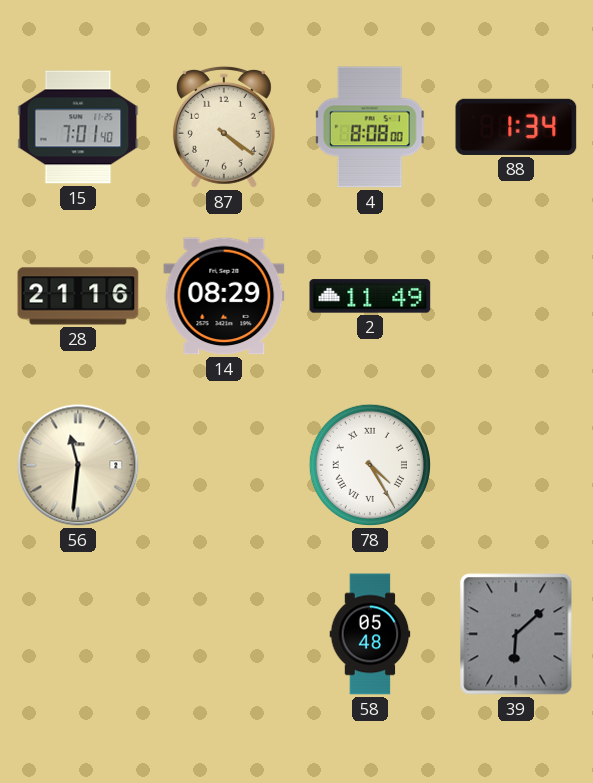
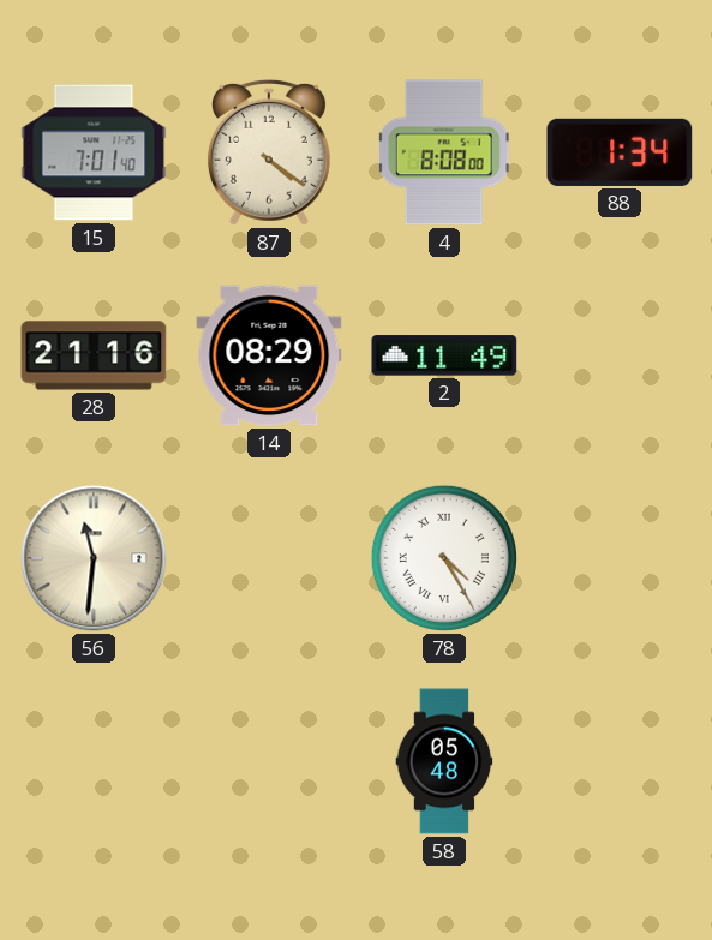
39: 6:08 -> none (516, 634)
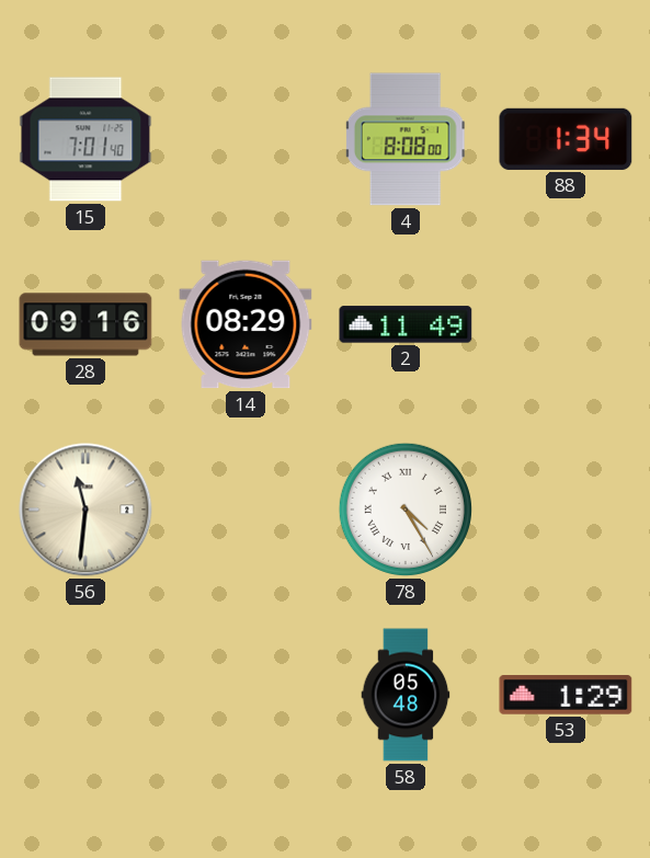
87: 4:21 -> none (269, 152)
28: 21:16 -> 09:16 (85, 324)
53: none -> 1:29 (566, 696)
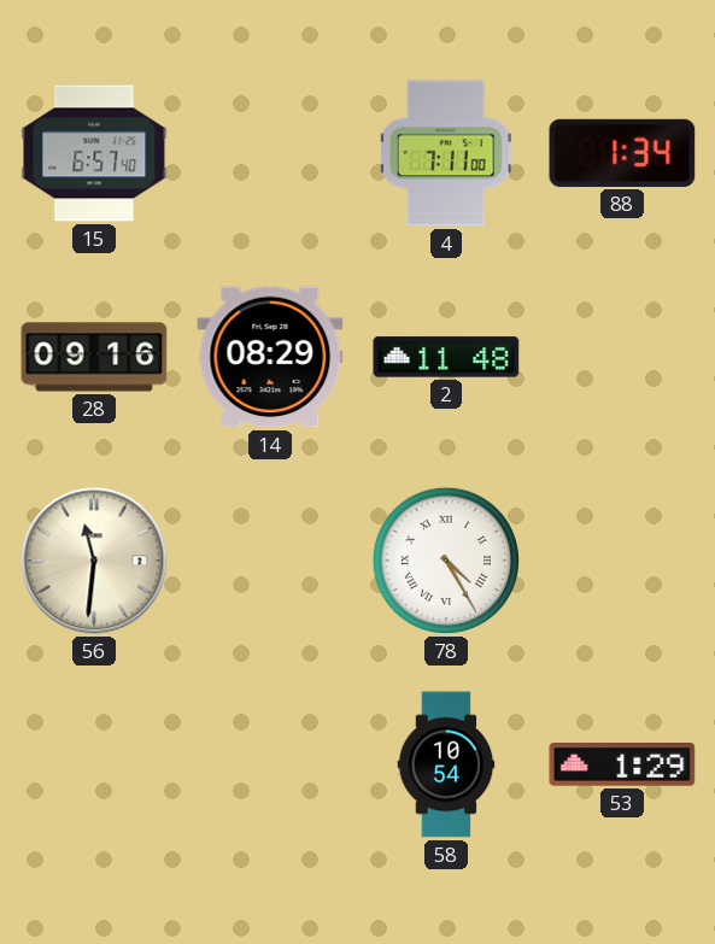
15: 7:01 -> 6:57 (94, 153)
4: 8:08 -> 7:11 (446, 153)
2: 11:49 -> 11:48 (446, 357)
58: 05:48 -> 10:54 (446, 764)
